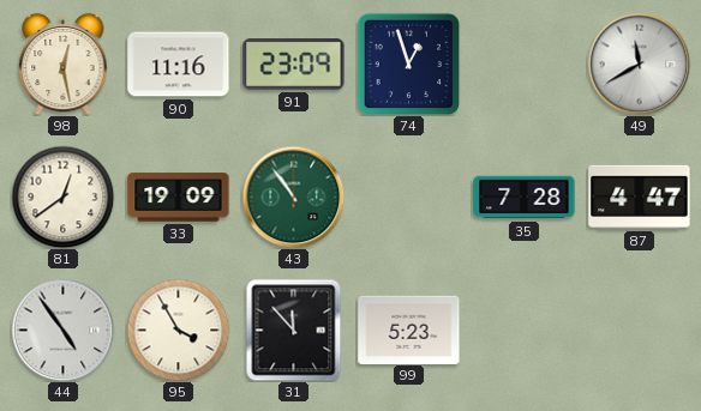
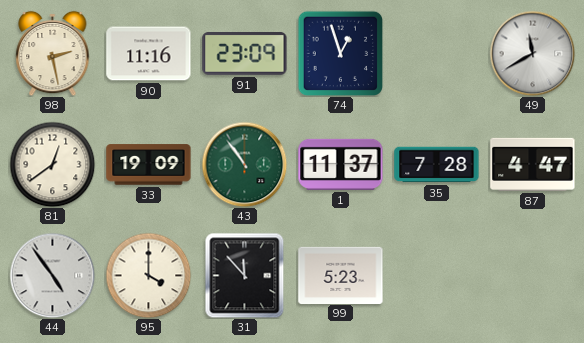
98: 12:28 -> 2:28 (53, 53)
1: none -> 11:37 (341, 164)
95: 3:55 -> 4:00 (148, 275)
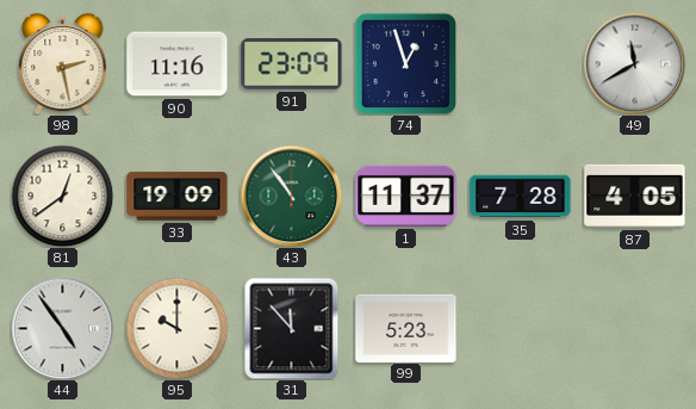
87: 4:47 -> 4:05 (635, 196)
95: 4:00 -> 10:00 (176, 328)
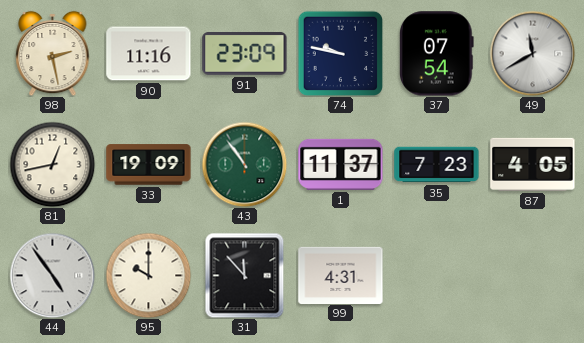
74: 12:57 -> 9:47 (340, 53)
37: none -> 07:54 (437, 54)
81: 12:39 -> 12:43 (52, 164)
35: 7:28 -> 7:23 (437, 165)
99: 5:23 -> 4:31 (341, 275)
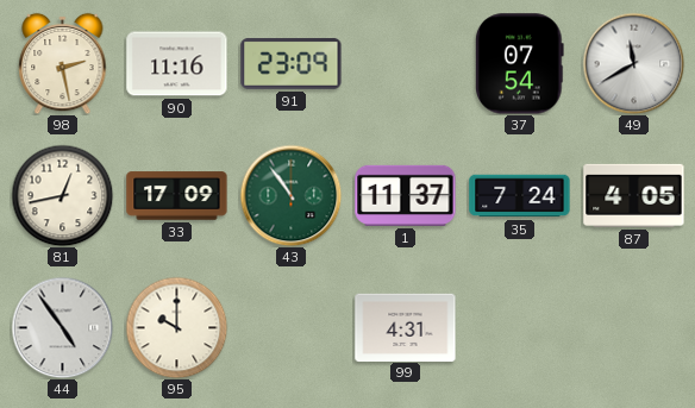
74: 9:47 -> none (340, 53)
33: 19:09 -> 17:09 (177, 196)
35: 7:23 -> 7:24 (520, 196)
31: 11:53 -> none (245, 275)
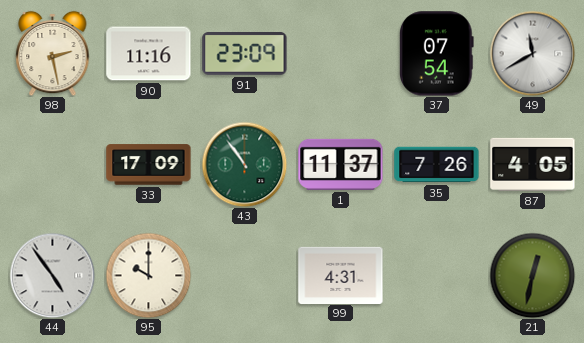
81: 12:43 -> none (62, 195)
35: 7:24 -> 7:26 (437, 165)
21: none -> 12:32 (532, 275)
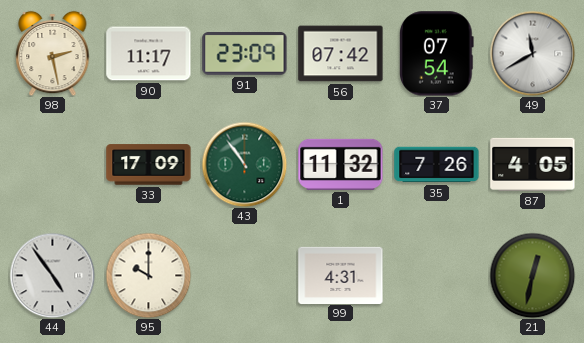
90: 11:16 -> 11:17 (149, 54)
56: none -> 07:42 (341, 54)
1: 11:37 -> 11:32 (341, 164)
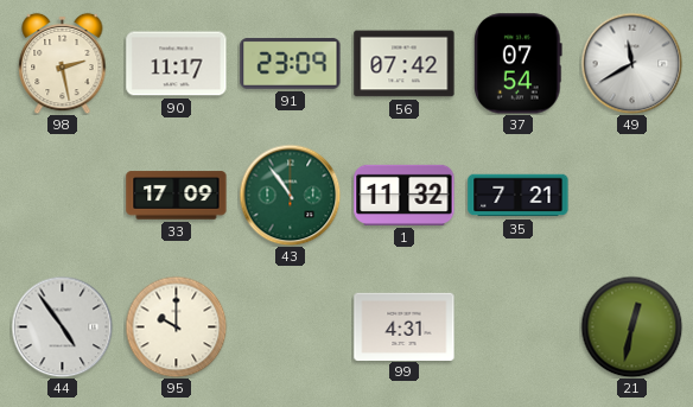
35: 7:26 -> 7:21 (519, 196)
87: 4:05 -> none (533, 164)
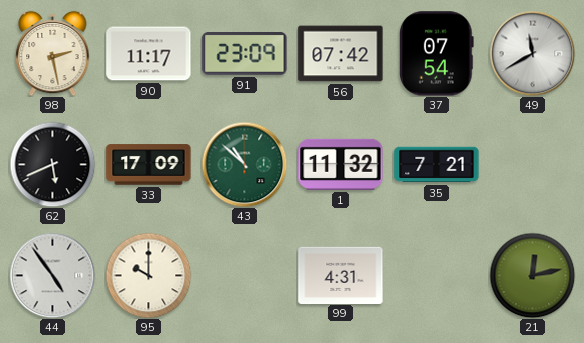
62: none -> 5:41 (52, 164)
43: 10:54 -> 10:52 (244, 164)
21: 12:32 -> 12:13 (532, 275)
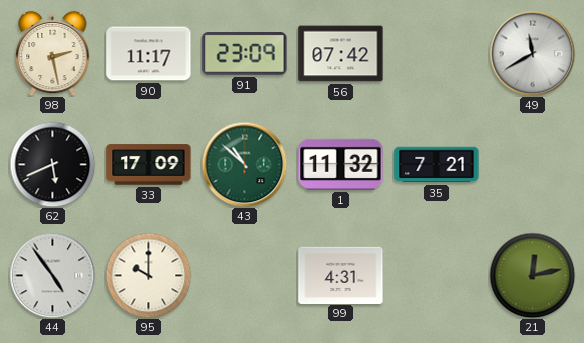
37: 07:54 -> none (437, 54)
